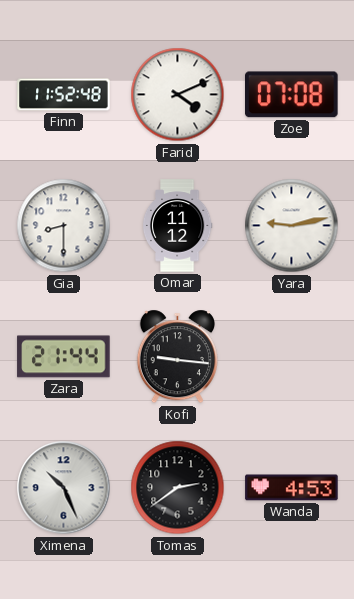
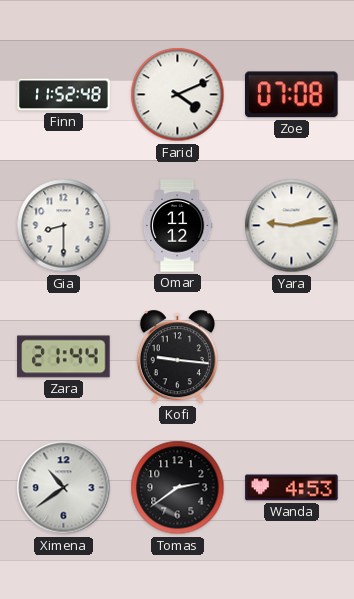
Ximena: 10:26 -> 10:39 (64, 488)
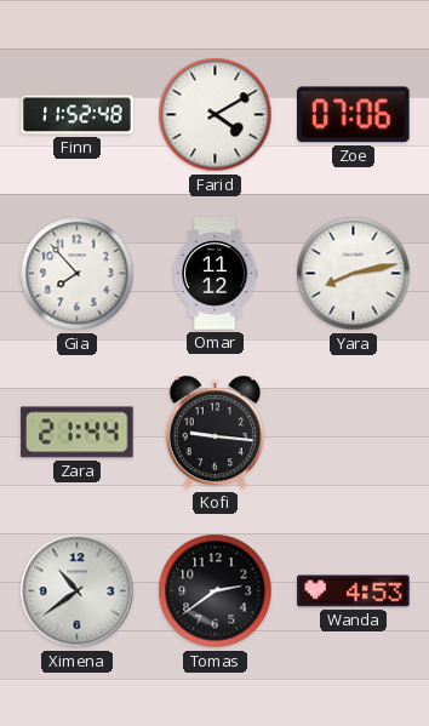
Farid: 4:11 -> 4:10 (216, 115)
Zoe: 07:08 -> 07:06 (354, 115)
Gia: 8:30 -> 7:53 (78, 274)
Yara: 9:13 -> 8:13 (354, 274)
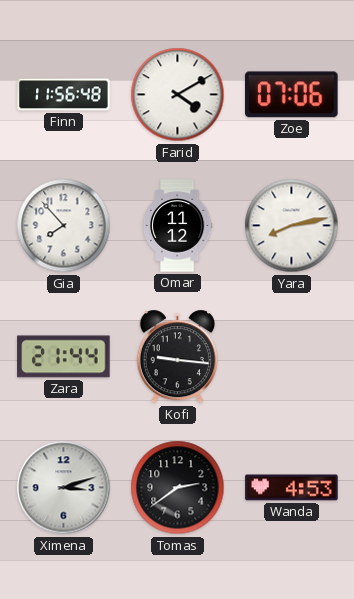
Finn: 11:52 -> 11:56 (64, 95)
Ximena: 10:39 -> 3:12 (64, 488)
